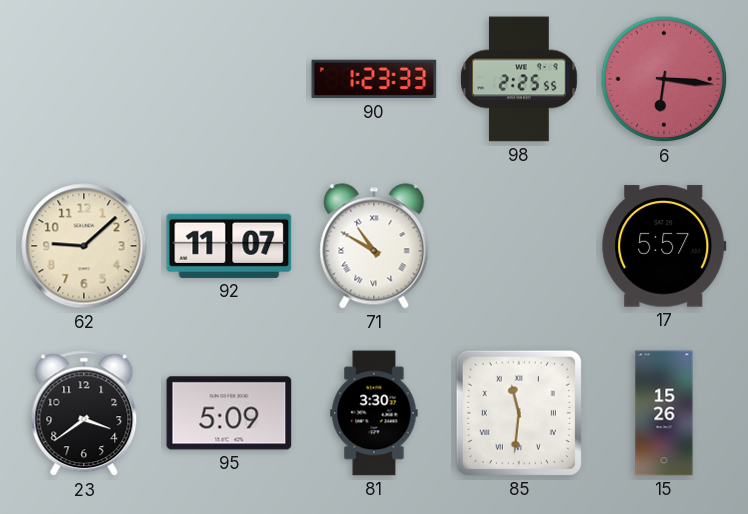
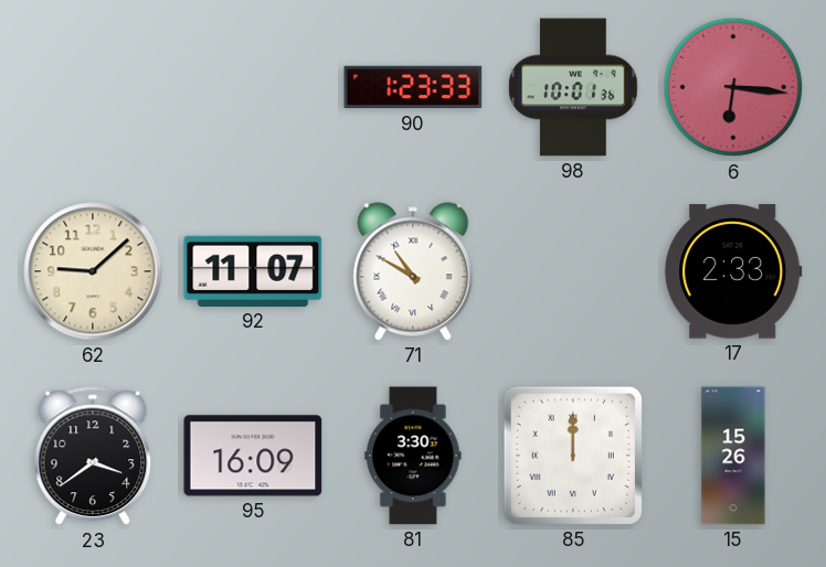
98: 2:25 -> 10:01 (573, 87)
17: 5:57 -> 2:33 (733, 271)
95: 5:09 -> 16:09 (253, 456)
85: 11:31 -> 12:00 (573, 456)
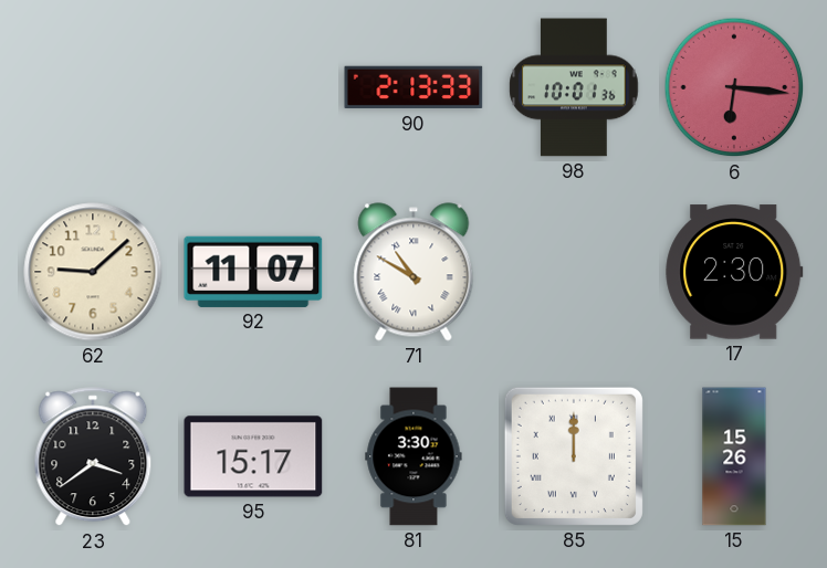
90: 1:23 -> 2:13 (414, 87)
17: 2:33 -> 2:30 (734, 272)
95: 16:09 -> 15:17 (253, 456)
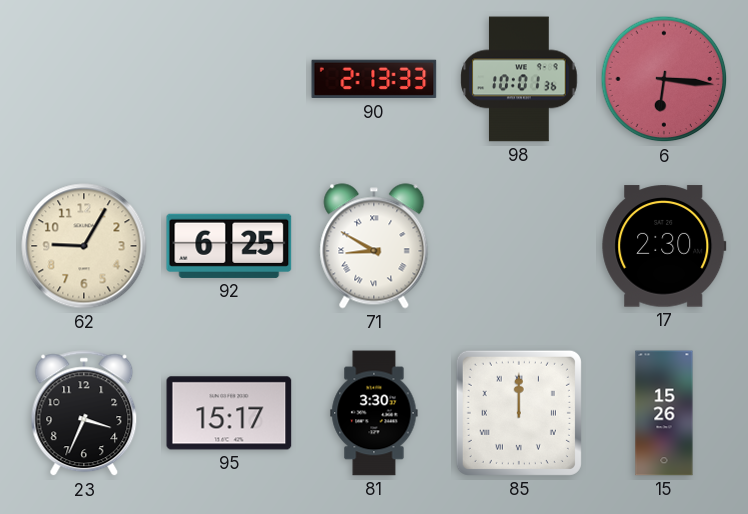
62: 9:08 -> 9:05 (84, 246)
92: 11:07 -> 6:25 (229, 246)
71: 10:50 -> 8:50 (374, 246)
23: 3:39 -> 3:34 (84, 414)
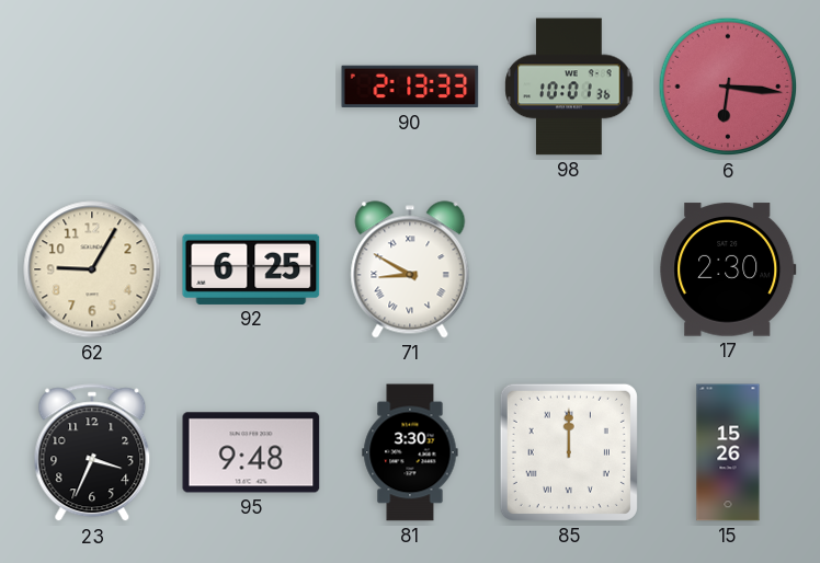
95: 15:17 -> 9:48 (251, 452)
